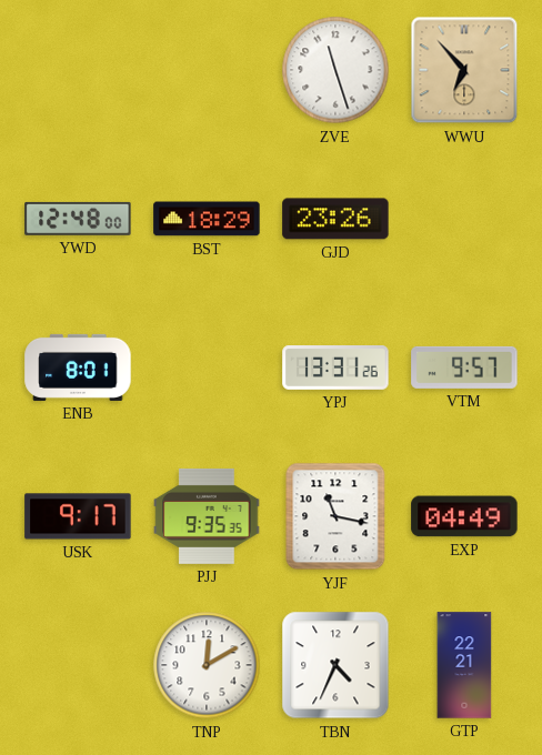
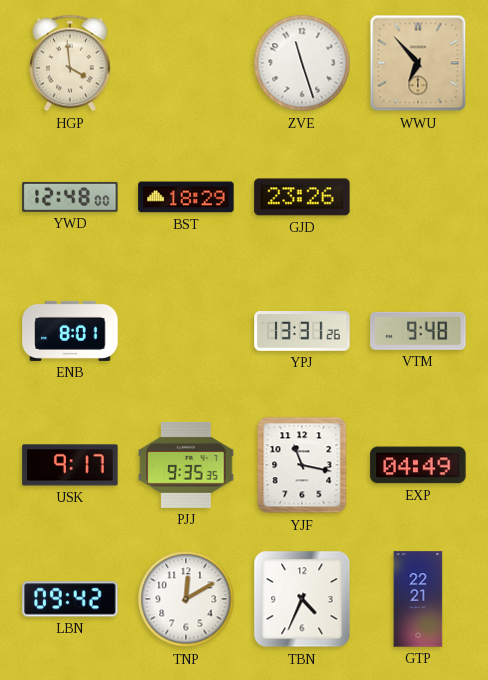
HGP: none -> 3:59 (71, 63)
VTM: 9:57 -> 9:48 (418, 331)
LBN: none -> 09:42 (70, 599)
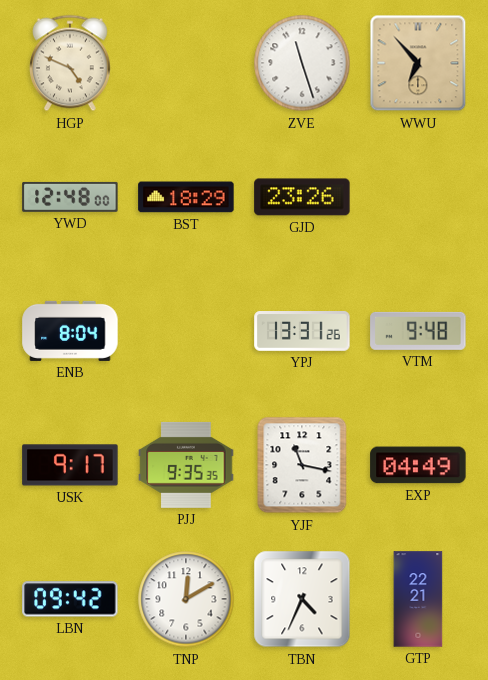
HGP: 3:59 -> 4:49 (71, 63)
ENB: 8:01 -> 8:04 (70, 331)
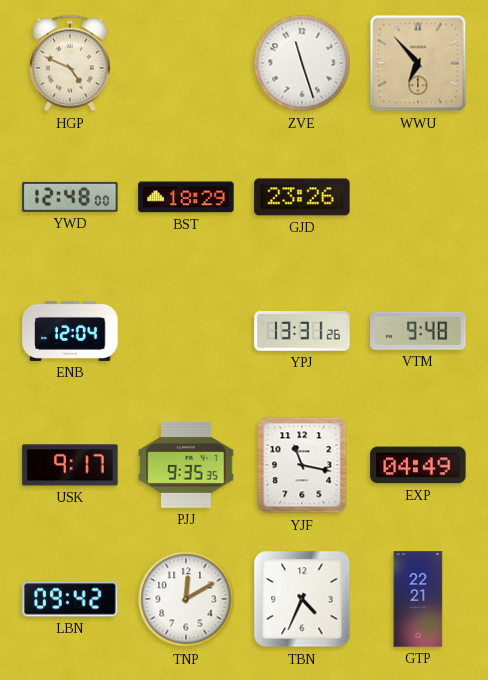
ENB: 8:04 -> 12:04 (70, 331)
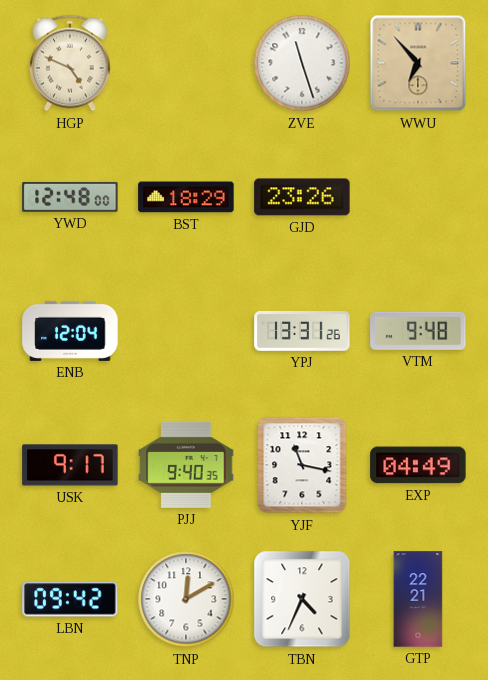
PJJ: 9:35 -> 9:40 (186, 465)
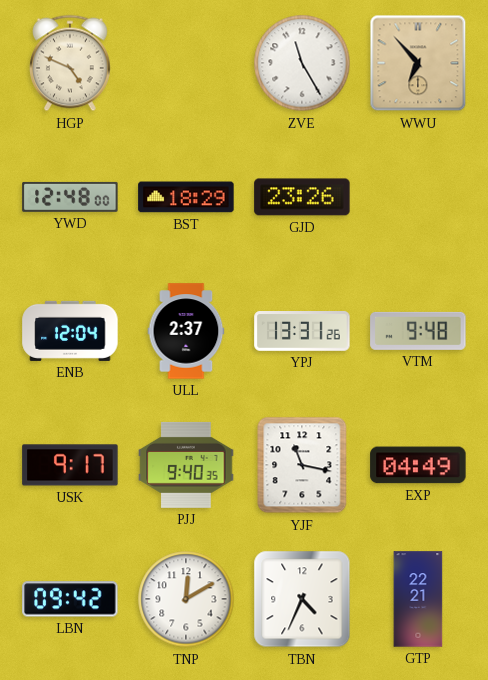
ZVE: 11:27 -> 11:25 (302, 63)
ULL: none -> 2:37 (186, 331)
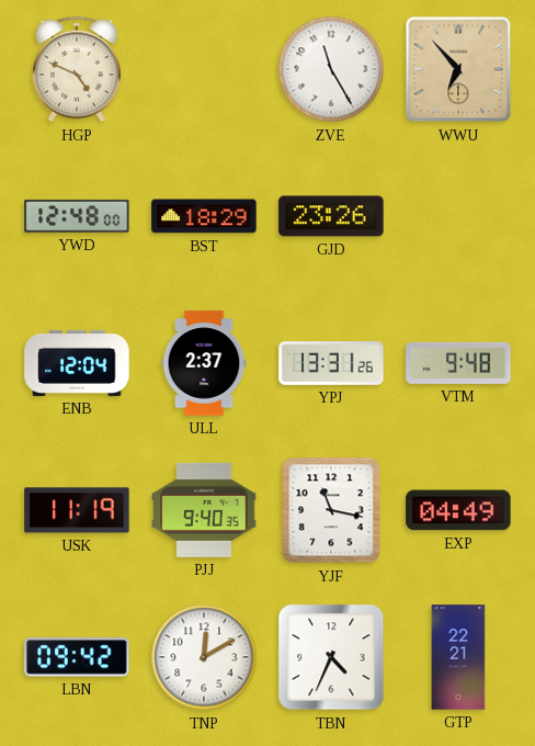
USK: 9:17 -> 11:19 (77, 510)
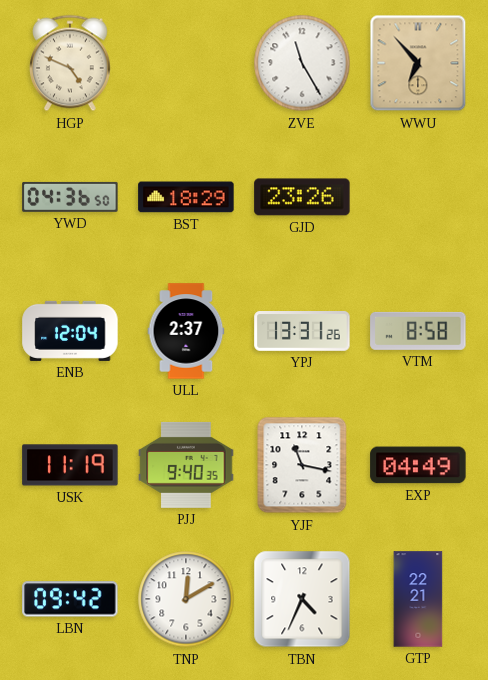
YWD: 12:48 -> 04:36 (70, 197)
VTM: 9:48 -> 8:58 (418, 331)
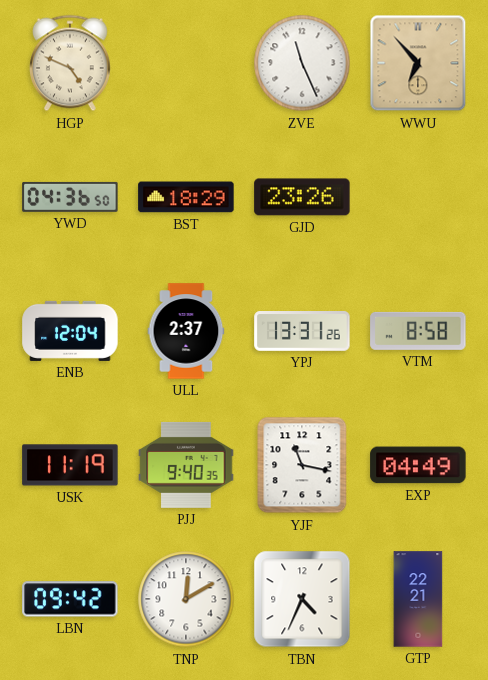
ZVE: 11:25 -> 11:26 (302, 63)
